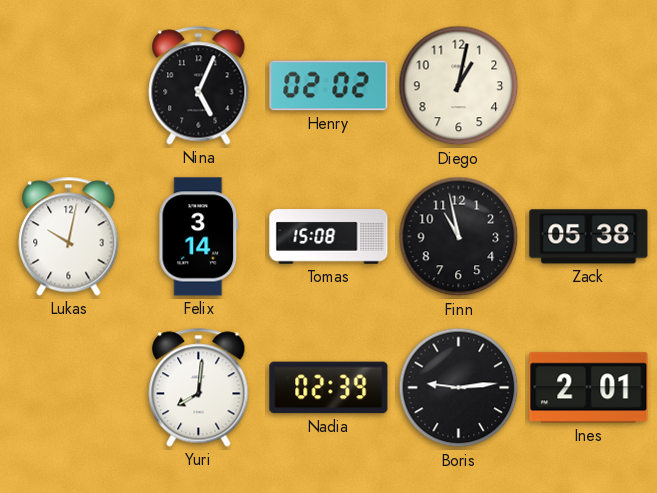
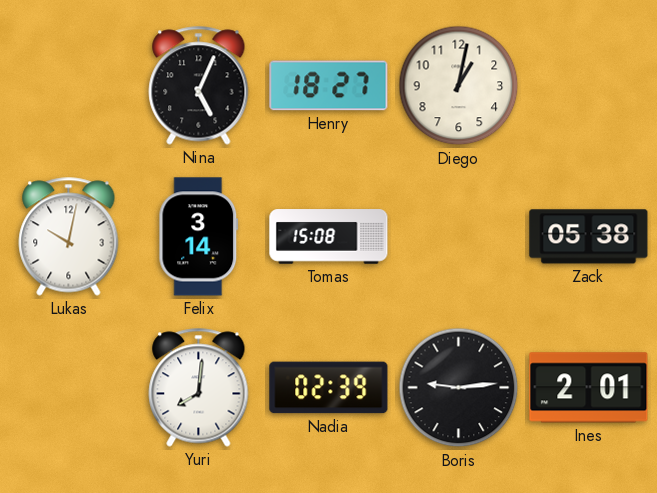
Henry: 02:02 -> 18:27 (329, 86)
Finn: 10:58 -> none (459, 237)
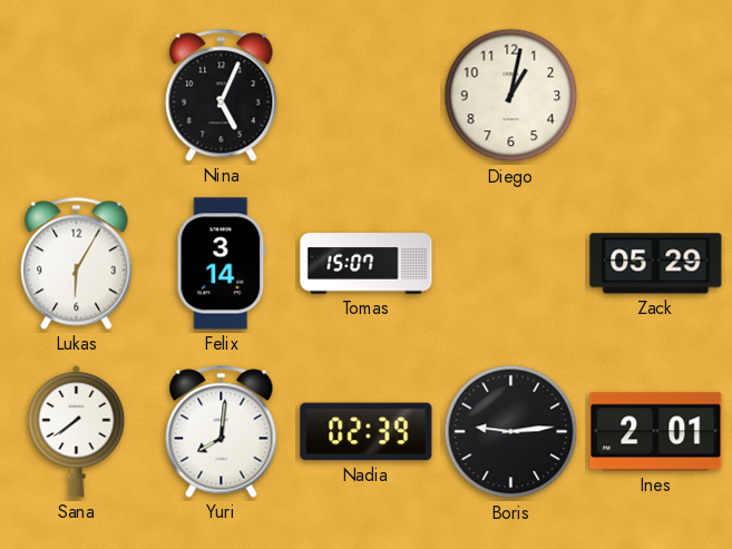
Henry: 18:27 -> none (329, 86)
Lukas: 10:02 -> 6:05 (77, 264)
Tomas: 15:08 -> 15:07 (367, 264)
Zack: 05:38 -> 05:29 (656, 264)
Sana: none -> 7:39 (77, 431)
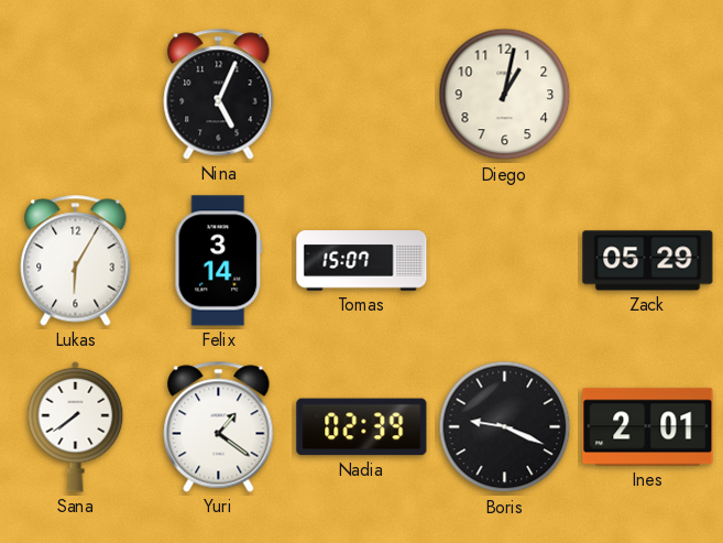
Yuri: 8:01 -> 1:21 (219, 427)
Boris: 9:14 -> 9:19 (505, 427)
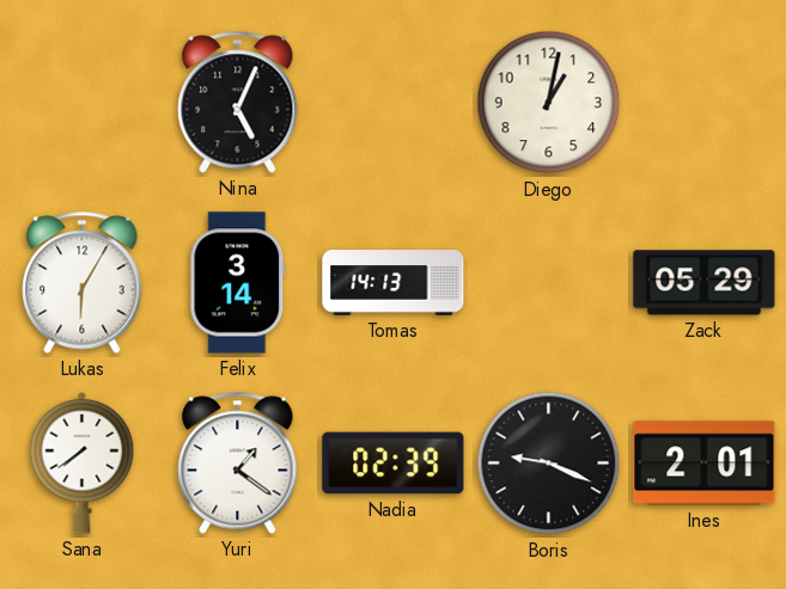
Tomas: 15:07 -> 14:13 (394, 283)
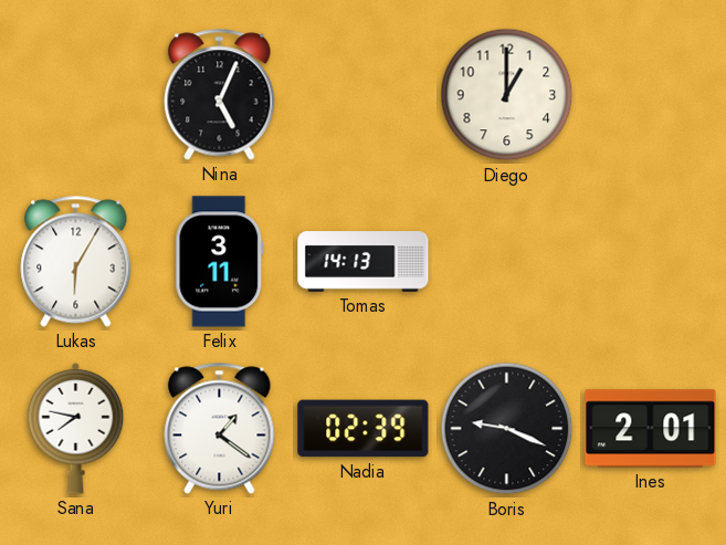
Diego: 1:02 -> 1:00 (507, 95)
Felix: 3:14 -> 3:11 (220, 262)
Zack: 05:29 -> none (705, 283)
Sana: 7:39 -> 7:47 (76, 428)
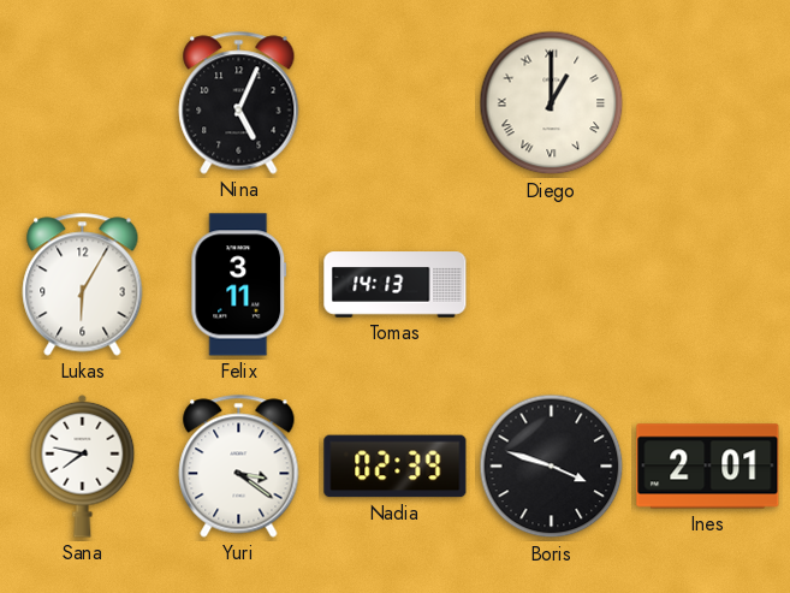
Diego numerals: Arabic -> Roman (552, 103)
Yuri: 1:21 -> 3:21 (239, 467)
Boris: 9:19 -> 3:48 (552, 467)
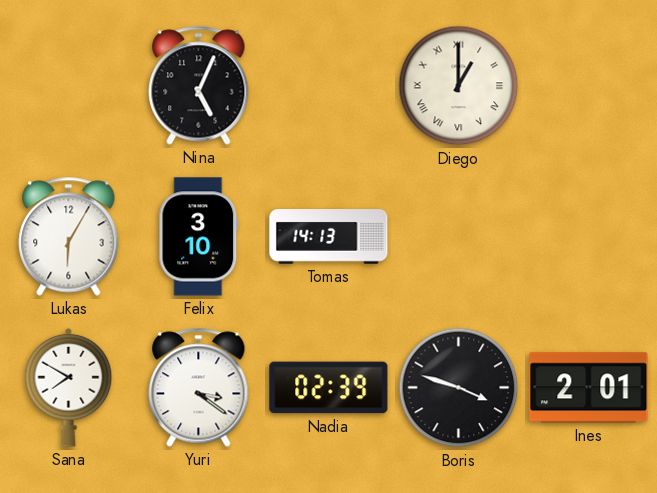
Felix: 3:11 -> 3:10 (199, 237)
Sana: 7:47 -> 7:50 (69, 387)
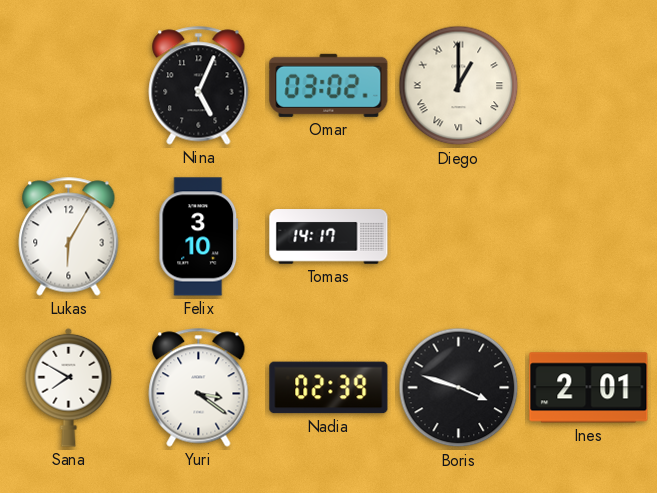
Omar: none -> 03:02 (329, 85)
Tomas: 14:13 -> 14:17 (329, 237)
